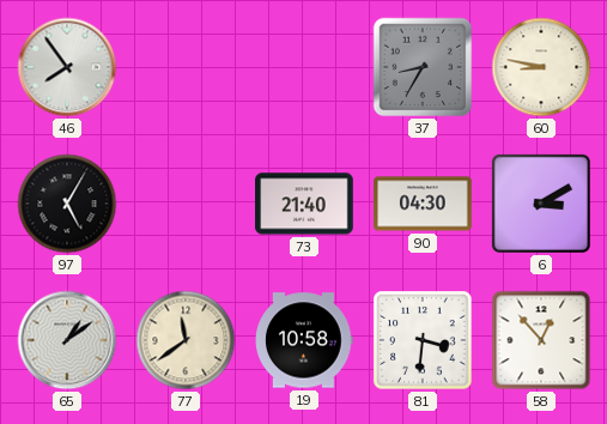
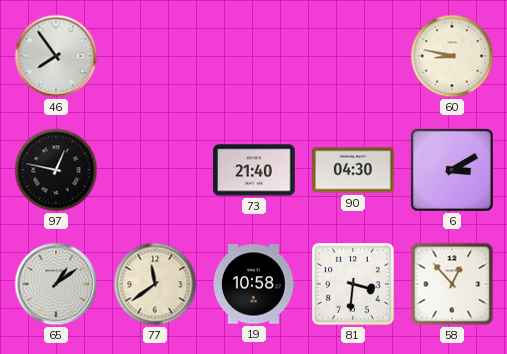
37: 8:35 -> none (423, 67)
97: 5:05 -> 12:47 (56, 170)
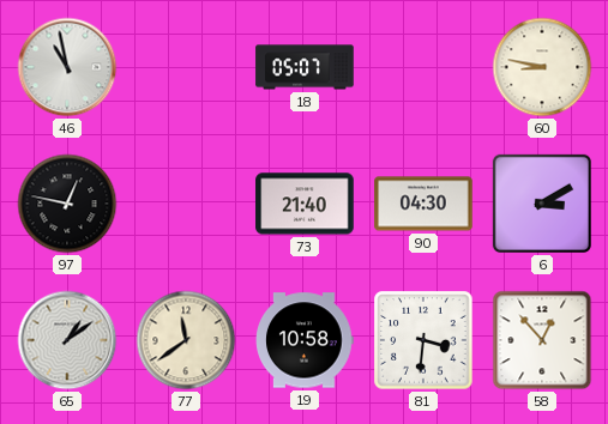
46: 7:54 -> 10:58 (67, 67)
18: none -> 05:07 (305, 67)
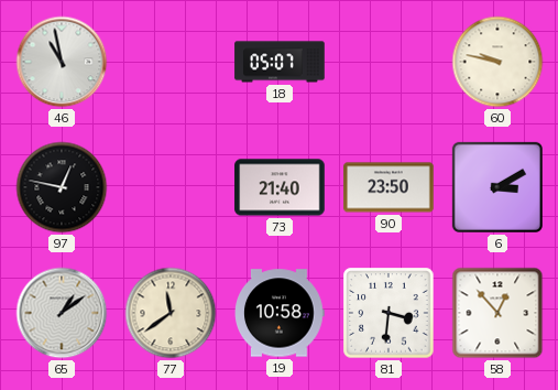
60: 8:47 -> 9:47 (497, 62)
90: 04:30 -> 23:50 (389, 187)
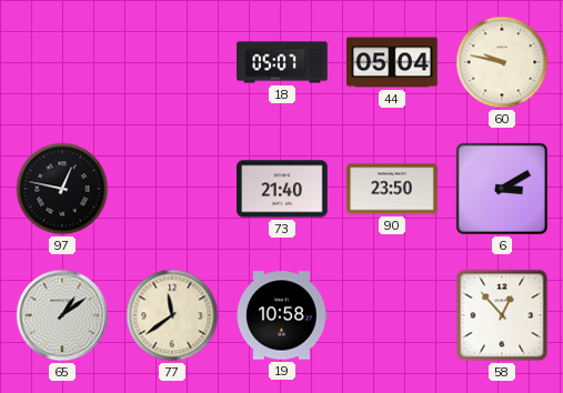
46: 10:58 -> none (62, 62)
44: none -> 05:04 (392, 62)
81: 3:31 -> none (389, 313)
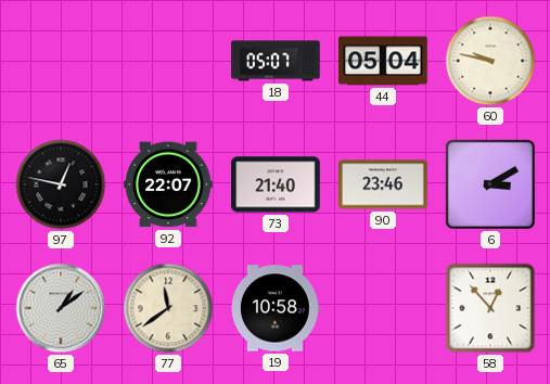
92: none -> 22:07 (168, 184)
90: 23:50 -> 23:46 (383, 184)
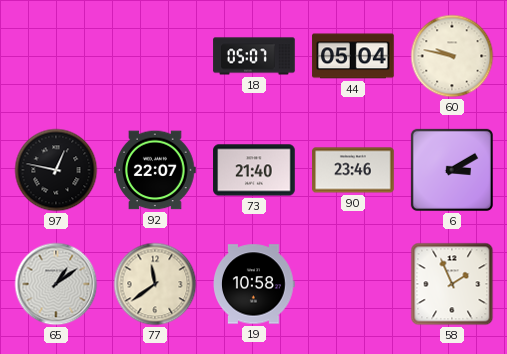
58: 12:53 -> 1:56 (452, 284)
